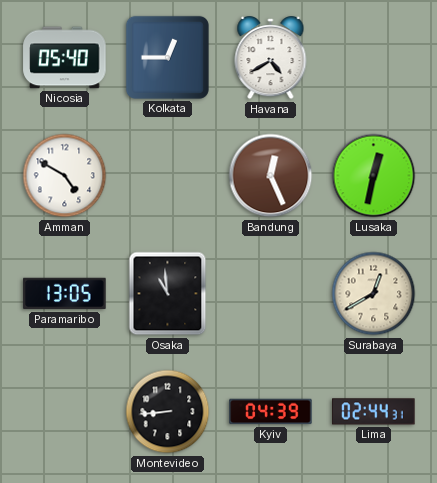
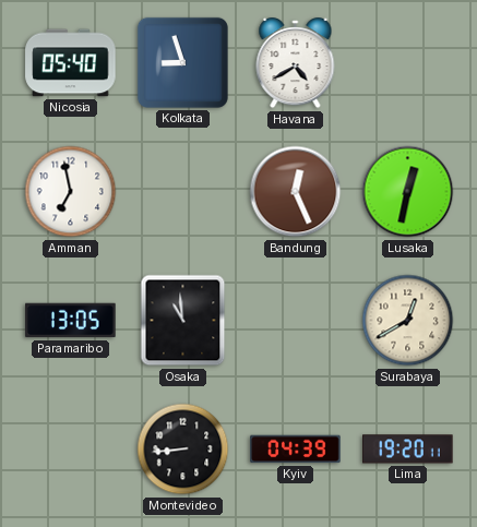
Kolkata: 12:45 -> 8:57 (182, 62)
Amman: 4:50 -> 6:58 (71, 192)
Lima: 02:44 -> 19:20 (408, 450)
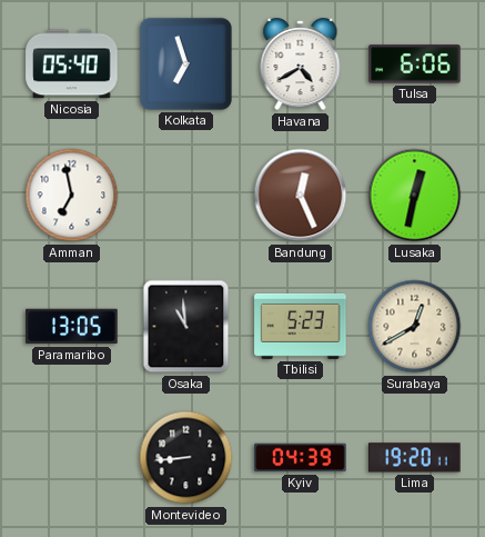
Kolkata: 8:57 -> 6:57 (185, 63)
Tulsa: none -> 6:06 (415, 64)
Tbilisi: none -> 5:23 (301, 326)
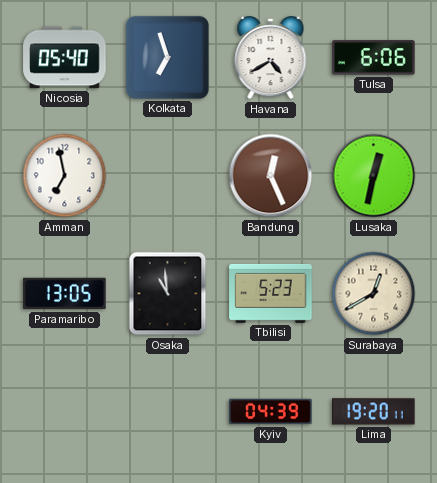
Montevideo: 8:44 -> none (186, 458)
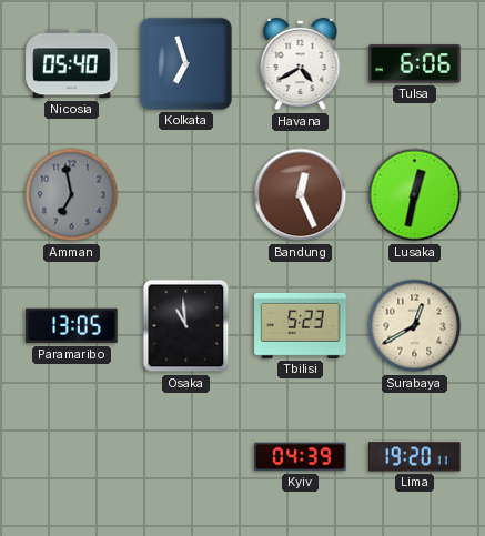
Amman dial: white -> grey (72, 195)
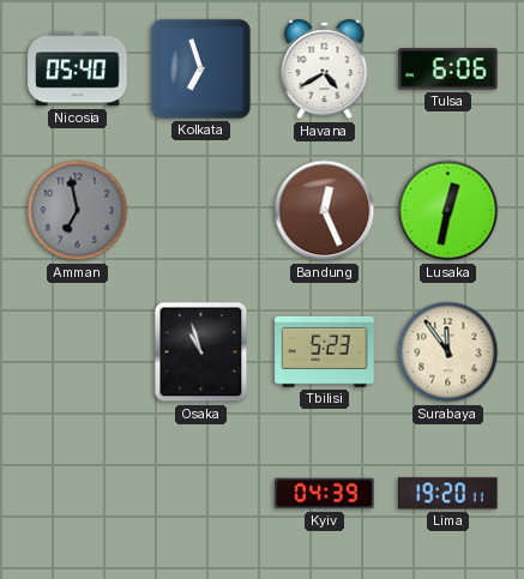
Paramaribo: 13:05 -> none (72, 326)
Osaka: 10:59 -> 10:57 (201, 352)
Surabaya: 12:40 -> 11:54 (448, 352)
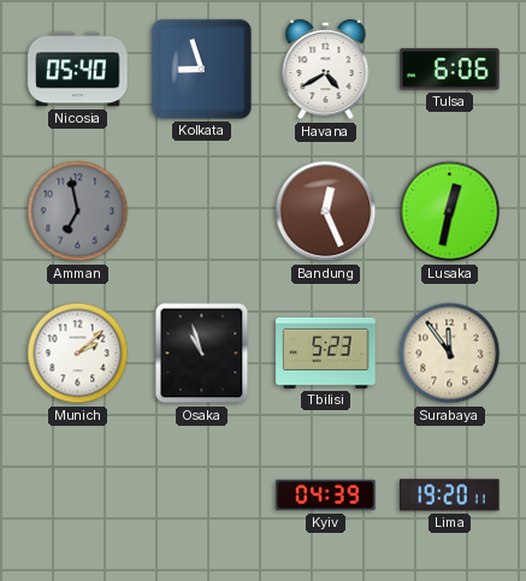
Kolkata: 6:57 -> 8:57 (201, 69)
Munich: none -> 2:08 (78, 354)
